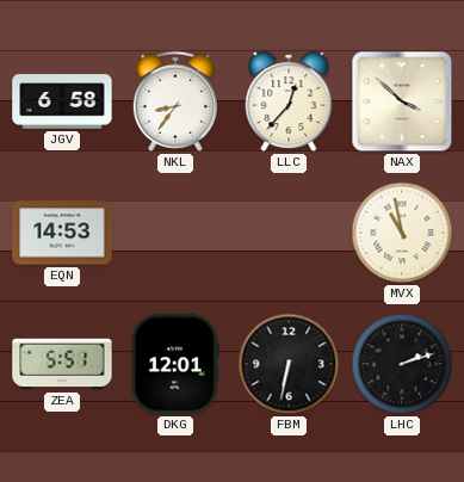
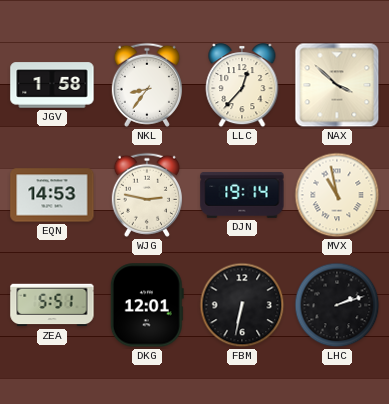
JGV: 6:58 -> 1:58 (52, 85)
WJG: none -> 2:47 (147, 195)
DJN: none -> 19:14 (242, 195)
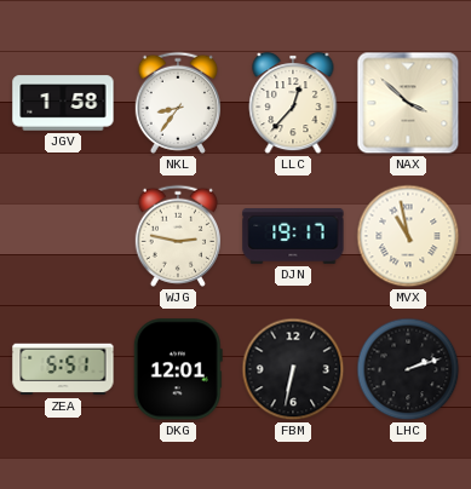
EQN: 14:53 -> none (52, 195)
DJN: 19:14 -> 19:17 (293, 236)
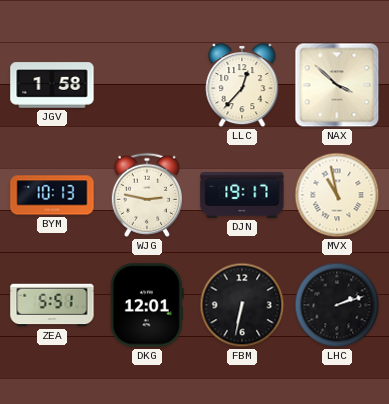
NKL: 8:36 -> none (178, 103)
BYM: none -> 10:13 (52, 195)
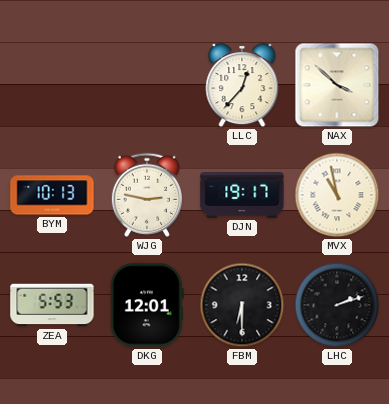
JGV: 1:58 -> none (52, 85)
ZEA: 5:51 -> 5:53 (52, 305)
FBM: 6:32 -> 6:30 (242, 305)
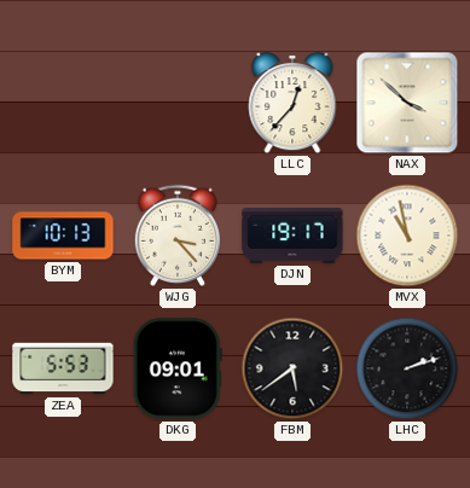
WJG: 2:47 -> 3:23 (178, 236)
DKG: 12:01 -> 09:01 (178, 368)
FBM: 6:30 -> 5:39 (292, 368)
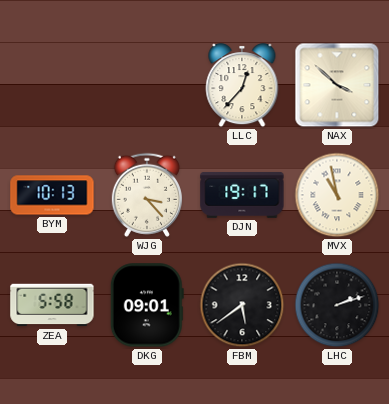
ZEA: 5:53 -> 5:58 (52, 305)
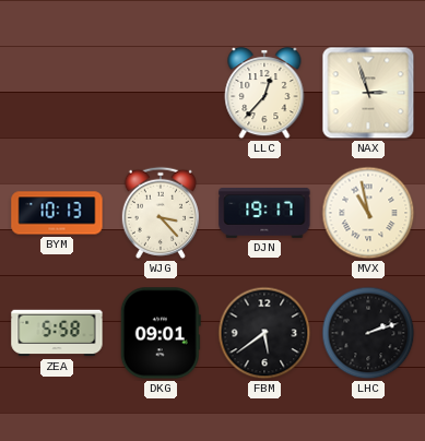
NAX: 3:52 -> 2:57 (368, 93)
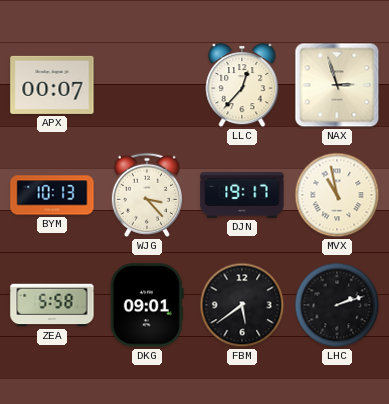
APX: none -> 00:07 (52, 85)
